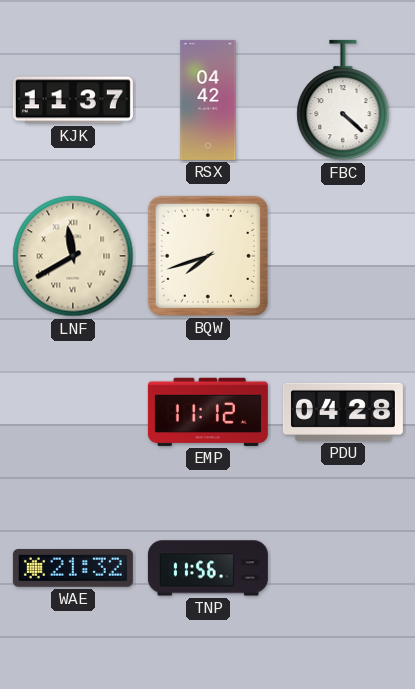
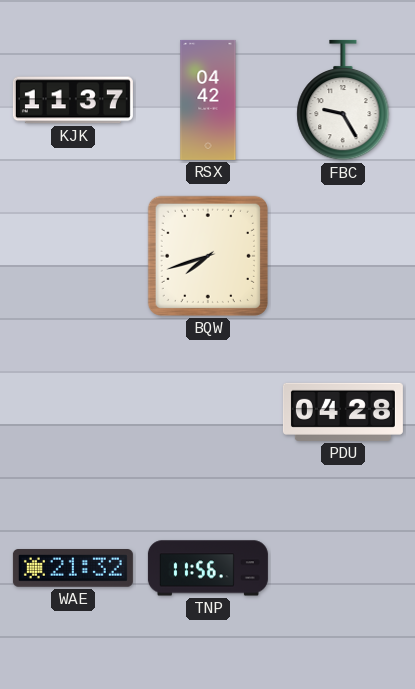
FBC: 4:22 -> 9:25 (343, 100)
LNF: 11:40 -> none (73, 256)
EMP: 11:12 -> none (208, 412)
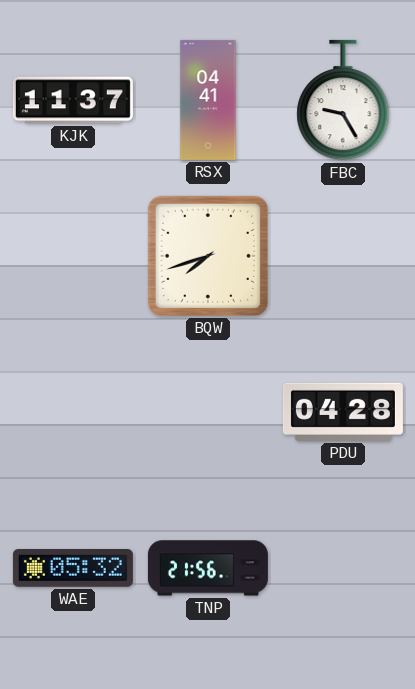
RSX: 04:42 -> 04:41 (208, 100)
WAE: 21:32 -> 05:32 (73, 568)
TNP: 11:56 -> 21:56 (208, 568)
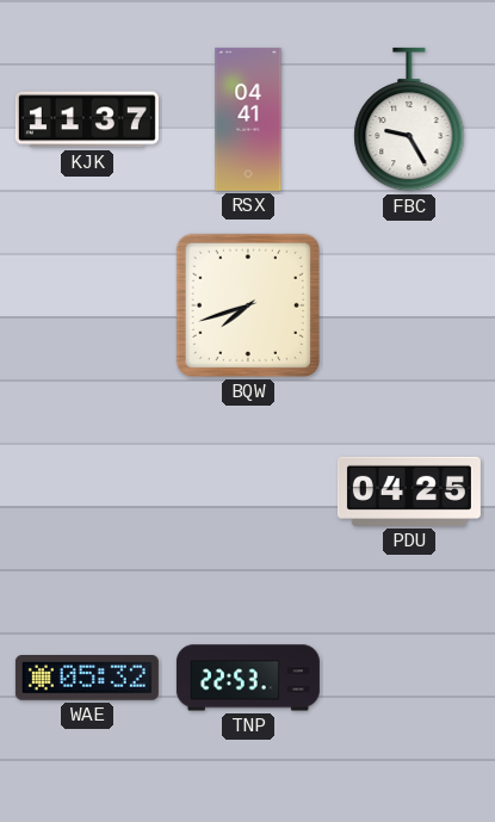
PDU: 04:28 -> 04:25 (409, 492)
TNP: 21:56 -> 22:53 (248, 678)
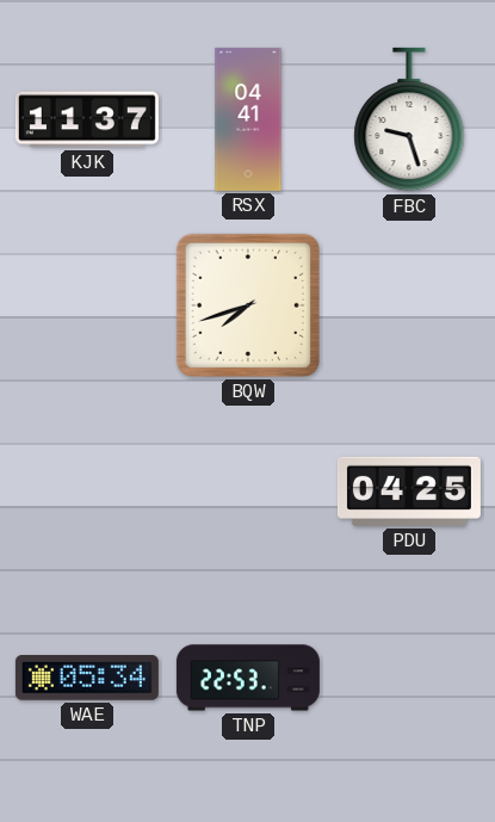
FBC: 9:25 -> 9:27 (409, 119)
WAE: 05:32 -> 05:34 (87, 678)
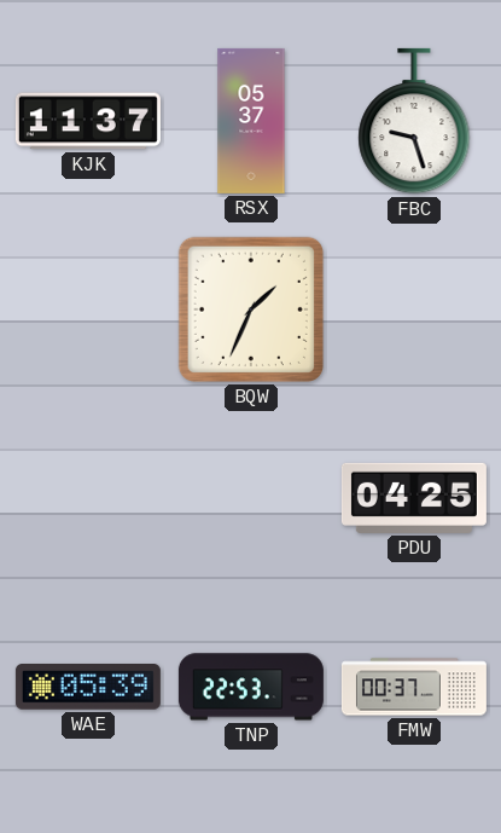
RSX: 04:41 -> 05:37 (251, 121)
BQW: 7:42 -> 1:34 (251, 310)
WAE: 05:34 -> 05:39 (88, 687)
FMW: none -> 00:37 (414, 687)
